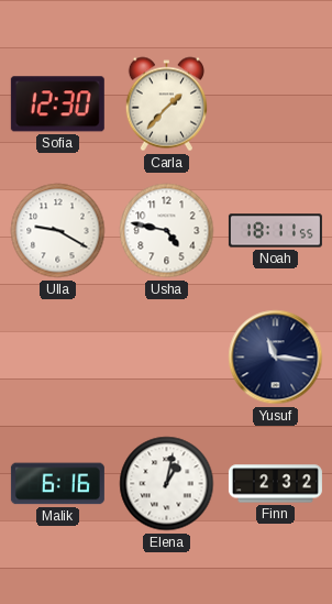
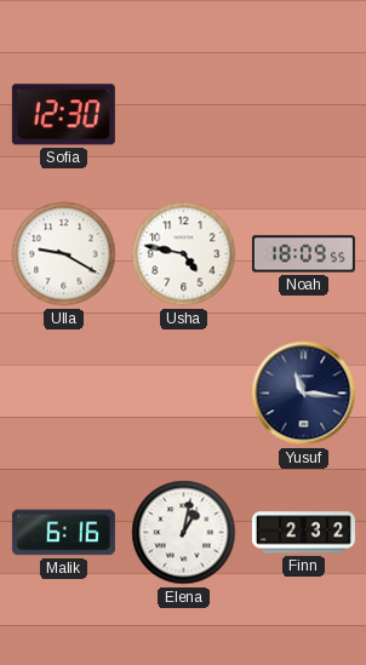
Carla: 1:37 -> none (166, 105)
Noah: 18:11 -> 18:09 (303, 254)
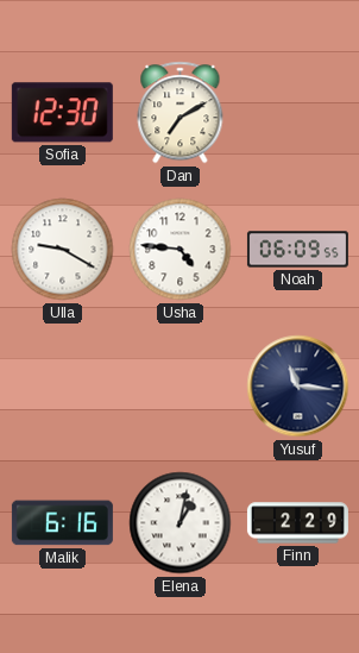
Dan: none -> 7:10 (181, 113)
Usha: 4:47 -> 4:46 (181, 250)
Noah: 18:09 -> 06:09 (297, 250)
Finn: 2:32 -> 2:29 (297, 523)
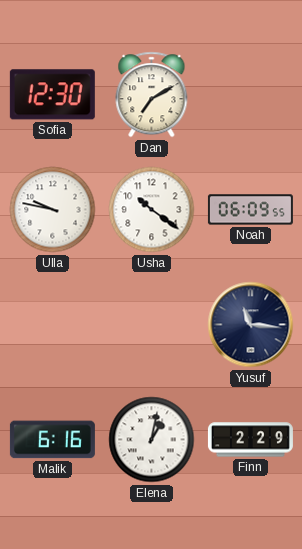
Ulla: 9:20 -> 9:47 (53, 210)
Usha: 4:46 -> 10:21 (152, 210)
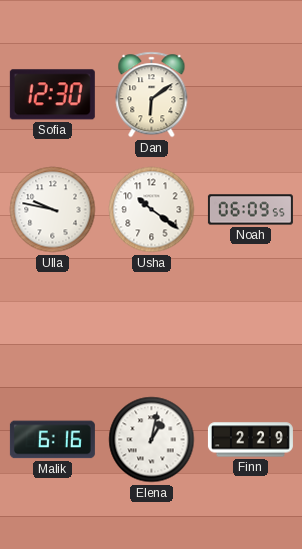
Dan: 7:10 -> 6:09 (152, 95)
Yusuf: 11:16 -> none (251, 325)
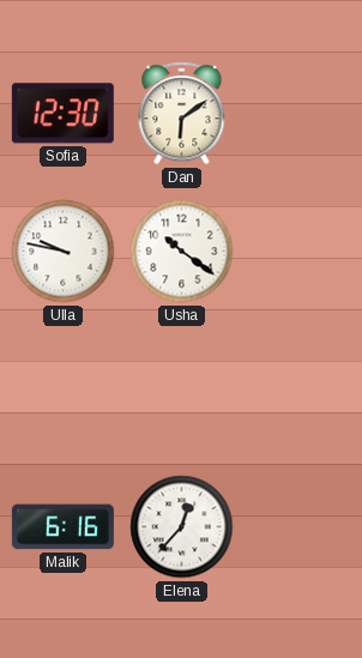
Noah: 06:09 -> none (250, 210)
Elena: 1:02 -> 12:37 (182, 527)
Finn: 2:29 -> none (250, 440)
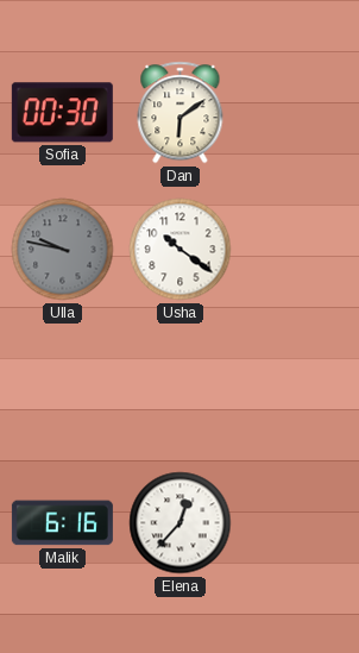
Sofia: 12:30 -> 00:30 (62, 113)
Ulla dial: white -> grey (63, 250)
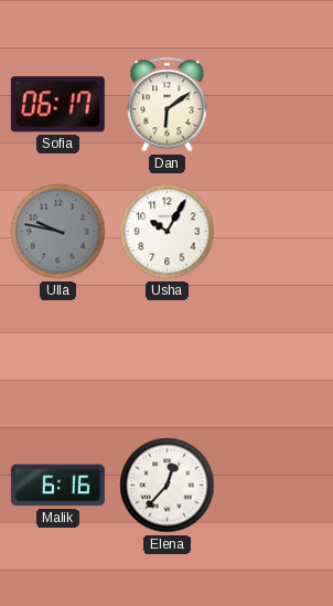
Sofia: 00:30 -> 06:17 (57, 105)
Usha: 10:21 -> 10:05 (168, 232)
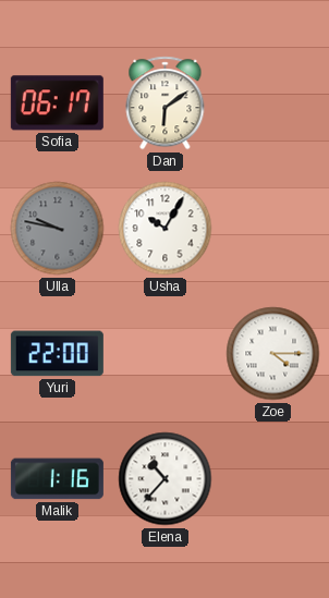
Yuri: none -> 22:00 (57, 354)
Zoe: none -> 4:15 (273, 354)
Malik: 6:16 -> 1:16 (57, 479)
Elena: 12:37 -> 10:37 (166, 479)
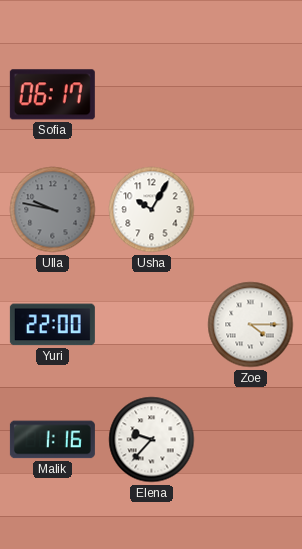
Dan: 6:09 -> none (166, 103)
Elena: 10:37 -> 9:37 (152, 440)
